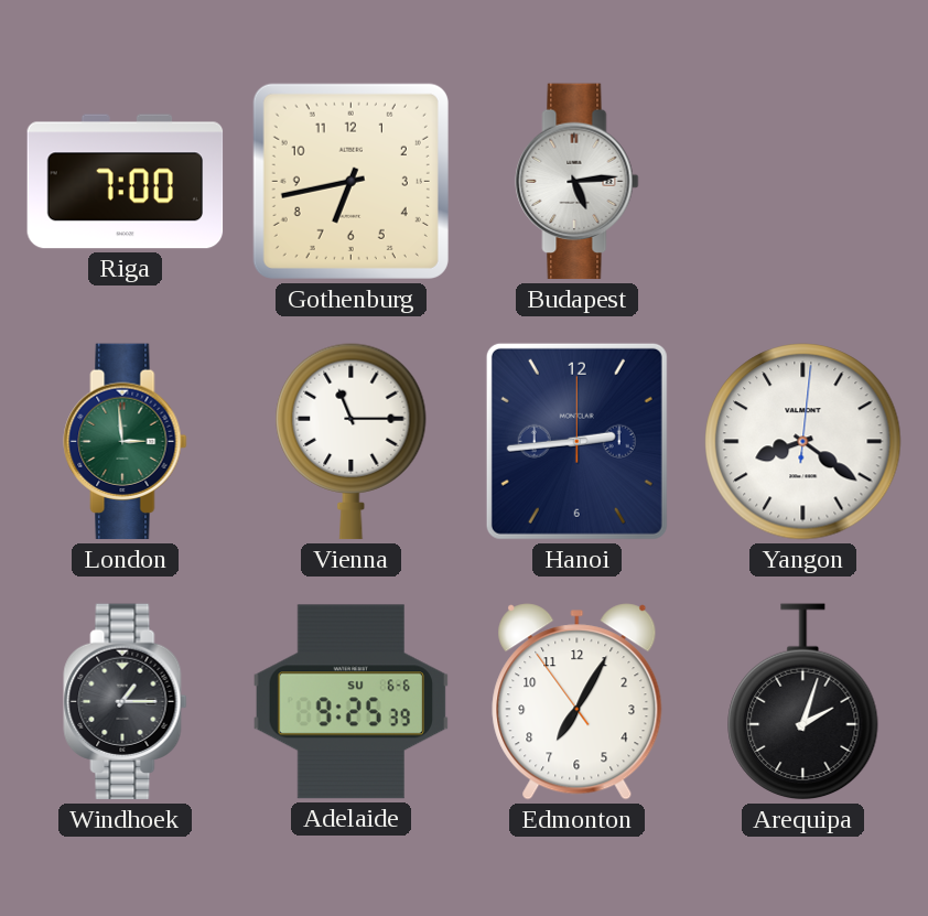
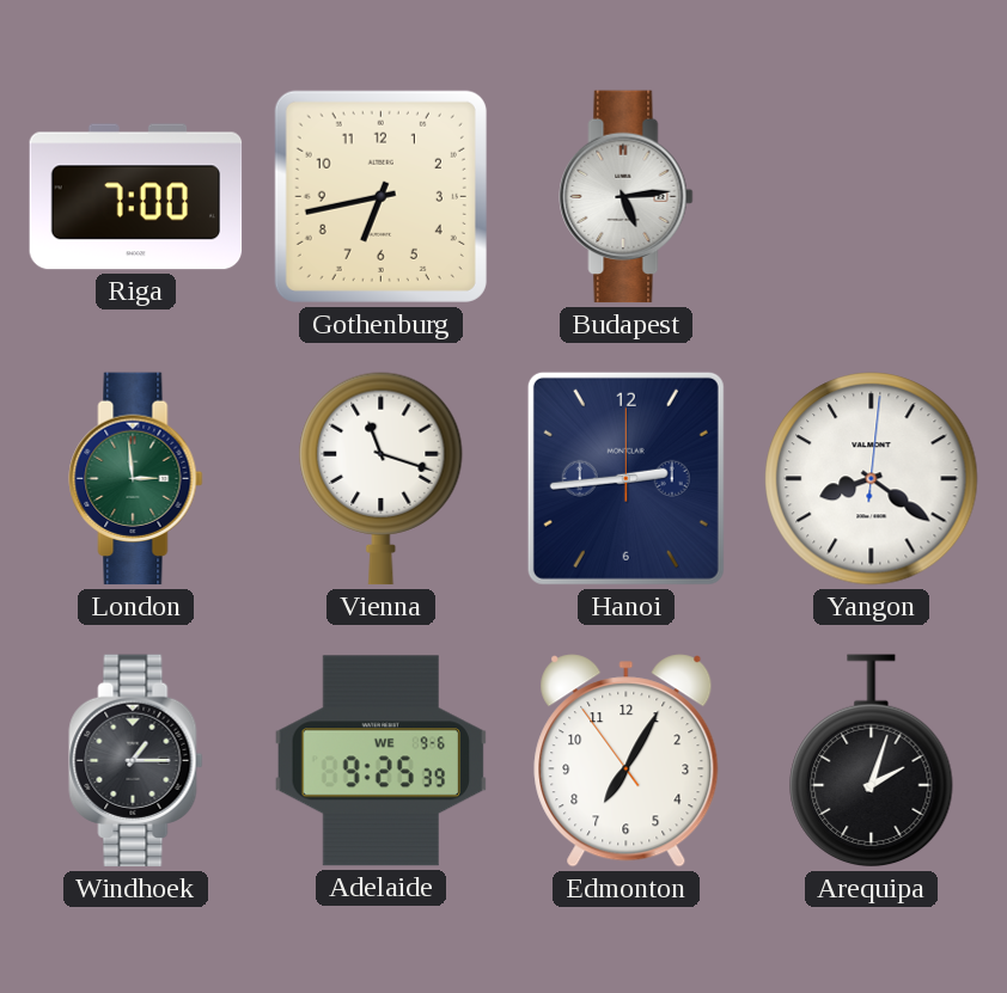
Vienna: 11:15 -> 11:18 (382, 479)
Adelaide date: SU 6-6 -> WE 9-6 (382, 761)
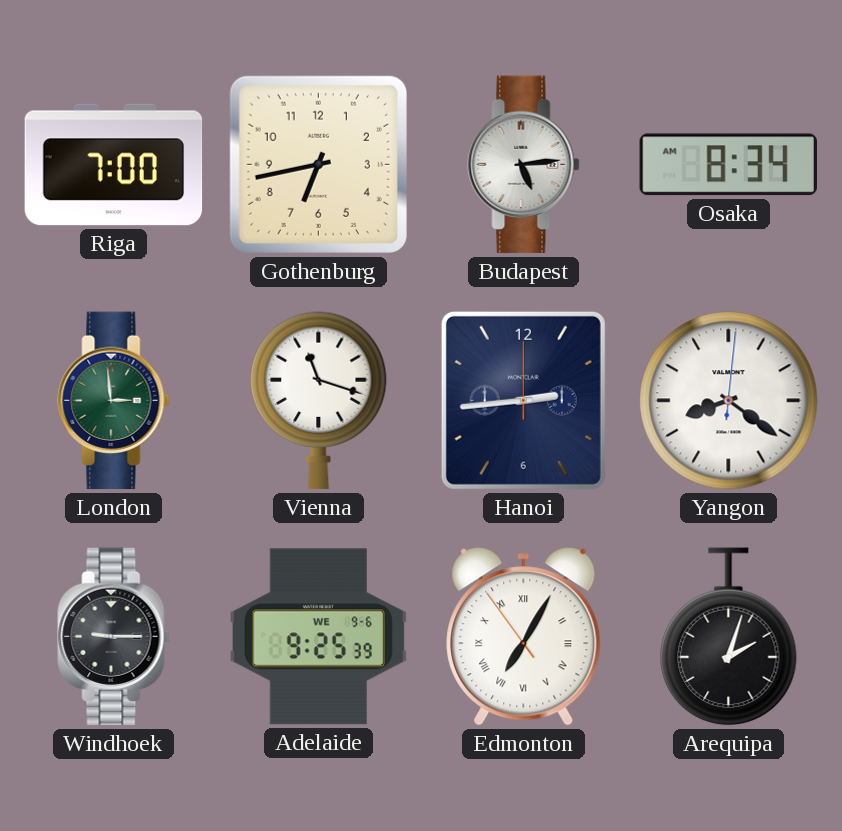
Osaka: none -> 8:34 (728, 165)
Windhoek: 1:15 -> 9:15 (114, 637)
Edmonton numerals: Arabic -> Roman (524, 637)
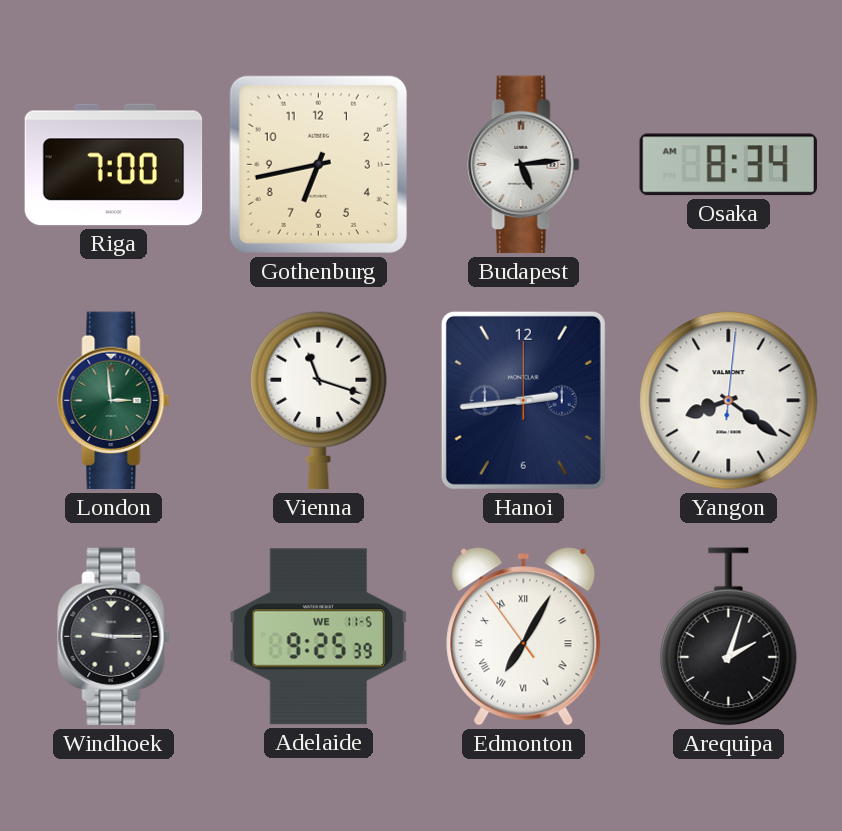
Adelaide date: WE 9-6 -> WE 11-5 (319, 637)
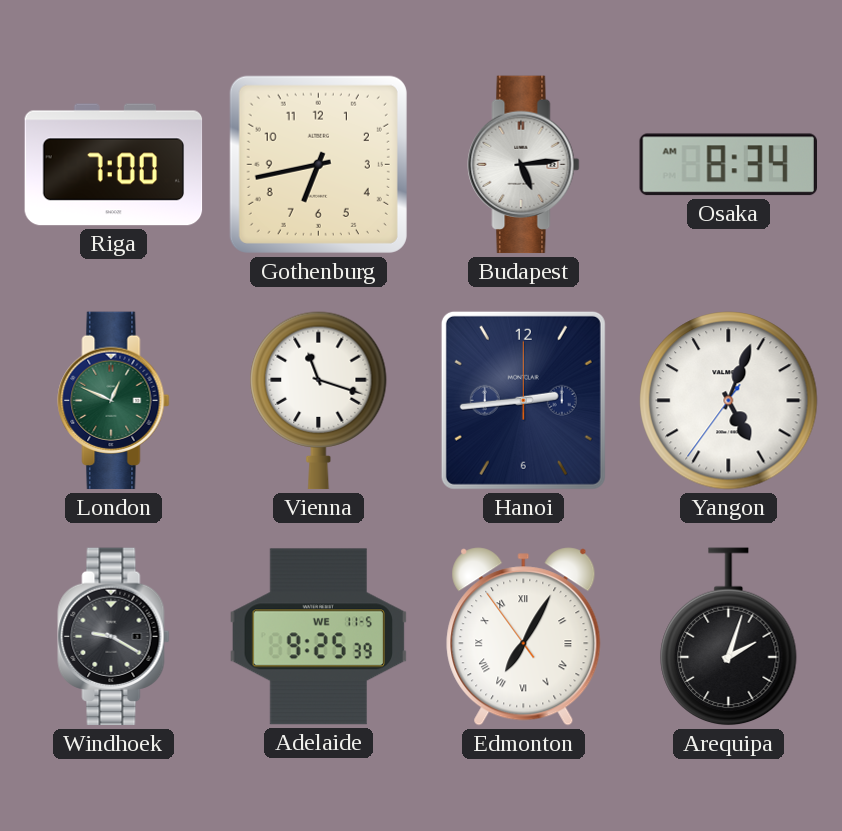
London: 2:59 -> 12:49 (114, 401)
Yangon: 8:21 -> 5:03 (729, 401)
Windhoek: 9:15 -> 9:20 (114, 637)
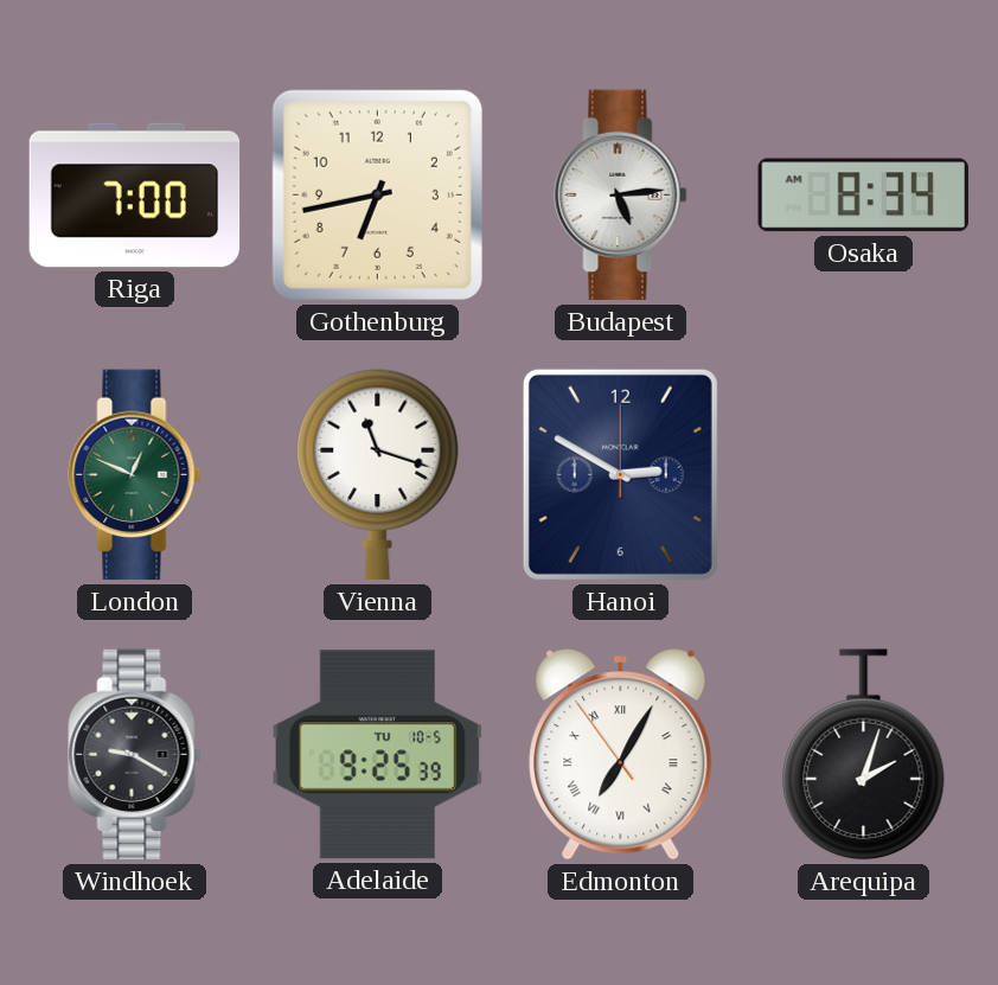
Hanoi: 2:44 -> 2:50 (620, 474)
Yangon: 5:03 -> none (729, 401)
Adelaide date: WE 11-5 -> TU 10-5 (378, 755)
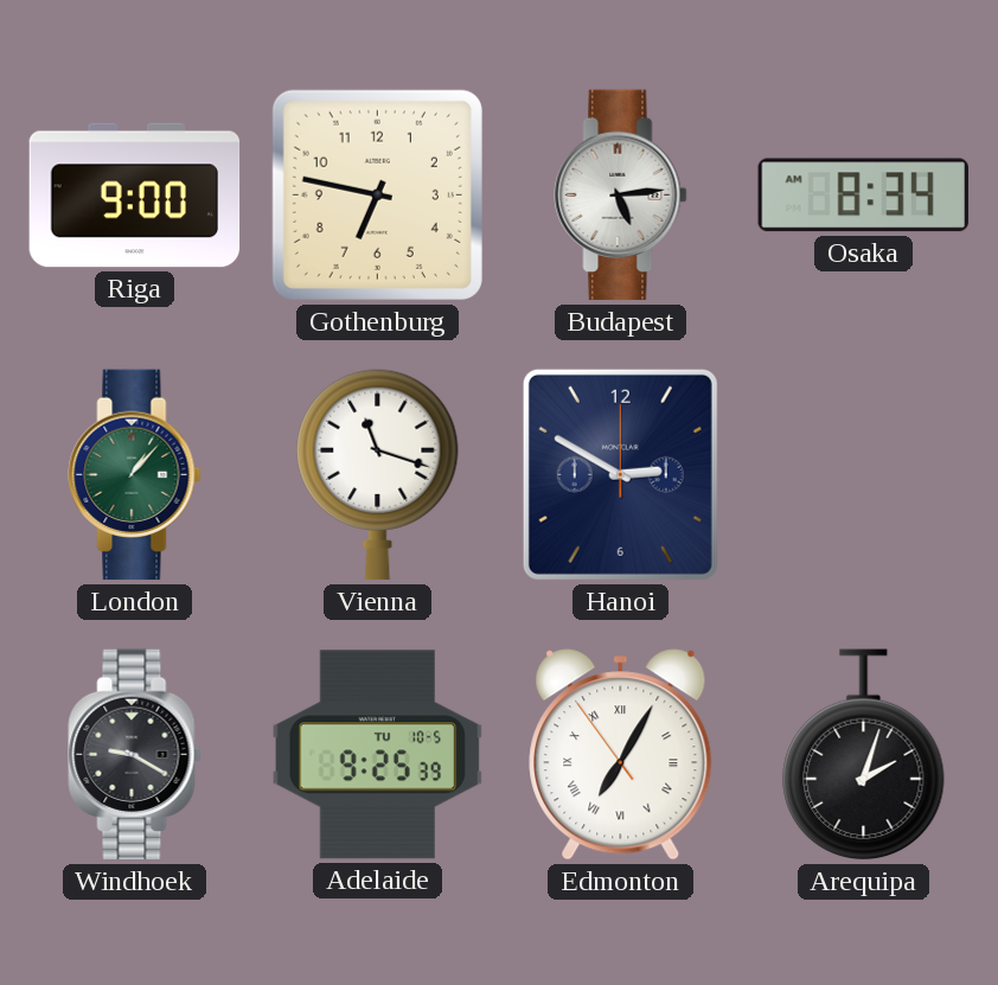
Riga: 7:00 -> 9:00 (135, 196)
Gothenburg: 6:43 -> 6:47 (377, 194)
London: 12:49 -> 1:07 (135, 475)
